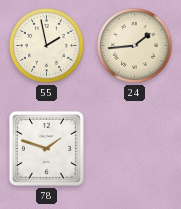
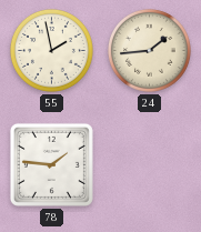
78: 1:48 -> 1:46 (51, 164)
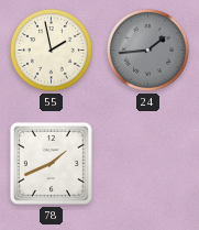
24 dial: cream -> grey (147, 50)
78: 1:46 -> 1:41 (51, 163)
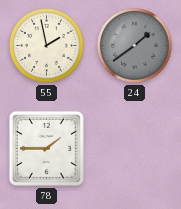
24: 1:44 -> 1:39 (134, 45)
78: 1:41 -> 1:45 (46, 148)
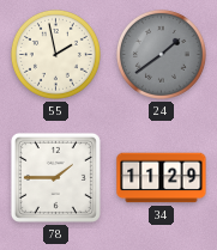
34: none -> 11:29 (162, 178)
